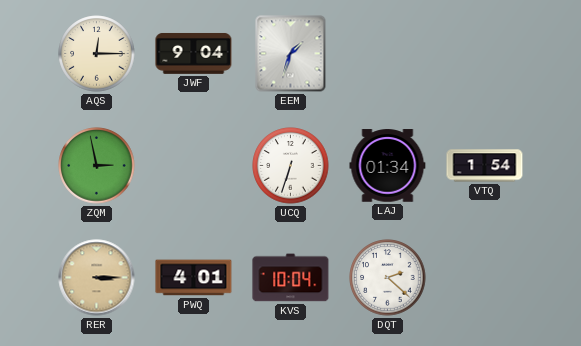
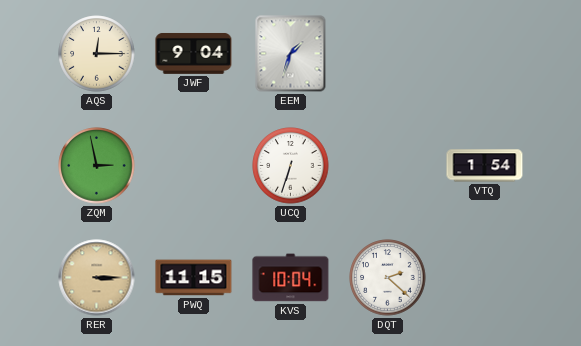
LAJ: 01:34 -> none (388, 166)
PWQ: 4:01 -> 11:15 (194, 278)
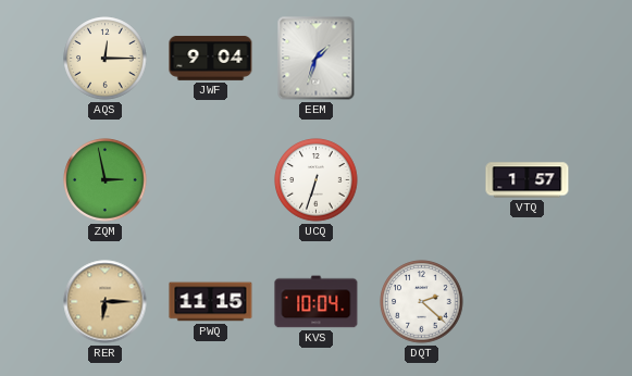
VTQ: 1:54 -> 1:57 (528, 180)
RER: 3:15 -> 6:15 (106, 302)
